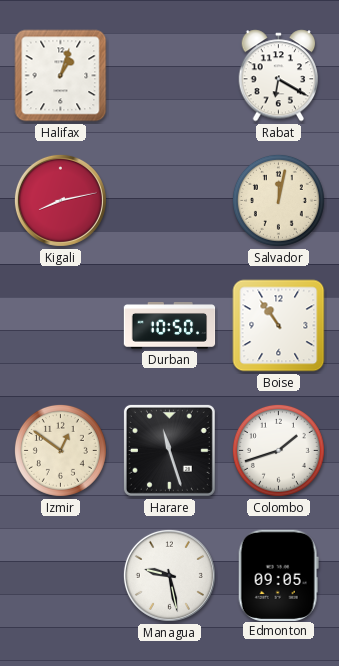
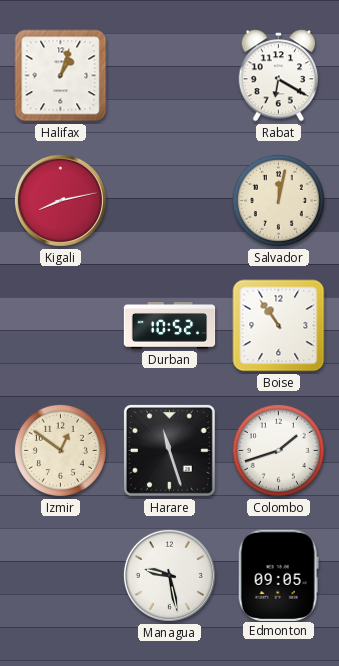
Durban: 10:50 -> 10:52 (170, 326)
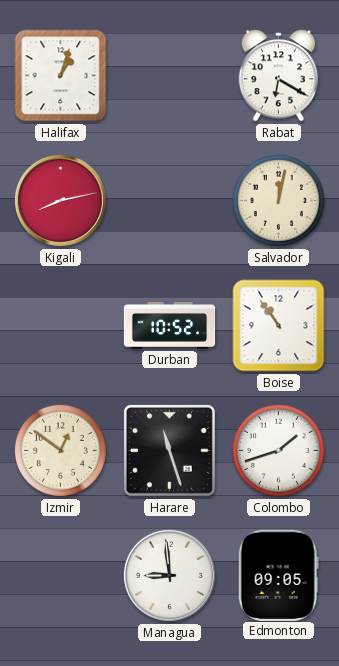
Managua: 9:28 -> 8:59 (169, 575)
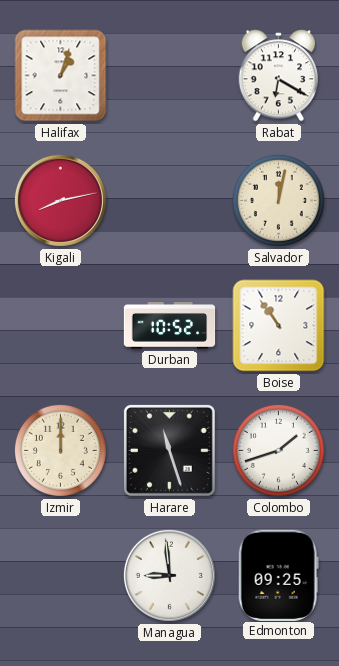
Izmir: 12:51 -> 12:00 (60, 450)
Edmonton: 09:05 -> 09:25 (278, 575)
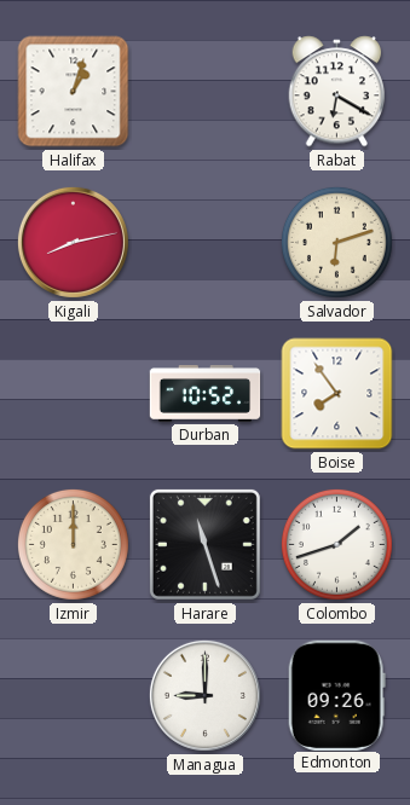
Salvador: 12:02 -> 6:12 (336, 242)
Boise: 10:54 -> 7:54 (337, 394)
Managua: 8:59 -> 9:00 (204, 695)
Edmonton: 09:25 -> 09:26 (336, 695)
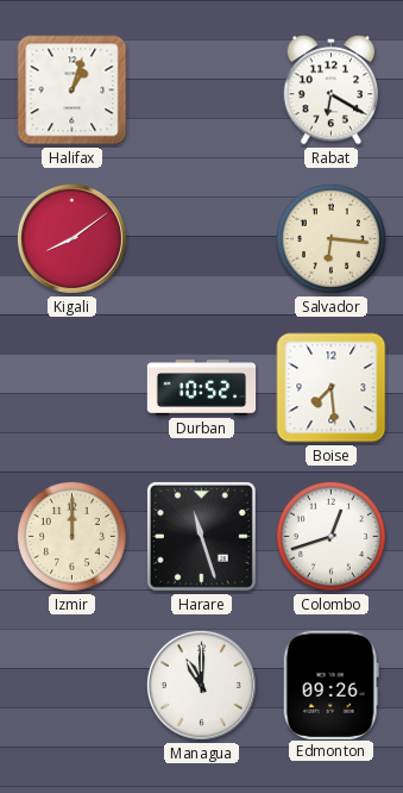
Kigali: 8:13 -> 8:09 (71, 238)
Salvador: 6:12 -> 6:16 (330, 238)
Boise: 7:54 -> 7:29 (332, 388)
Colombo: 1:42 -> 12:42 (330, 536)
Managua: 9:00 -> 11:00 (201, 685)
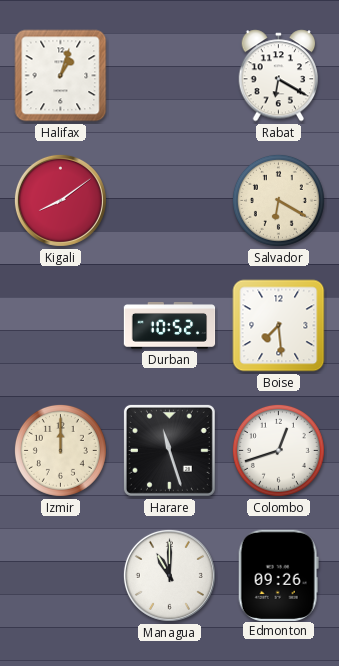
Salvador: 6:16 -> 6:20 (278, 200)
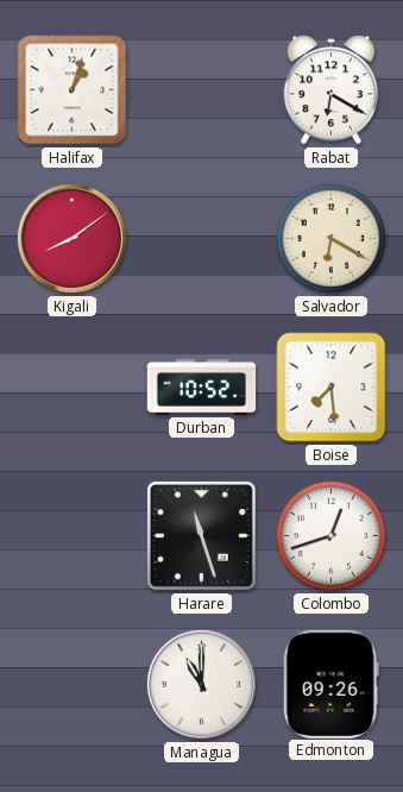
Izmir: 12:00 -> none (60, 450)
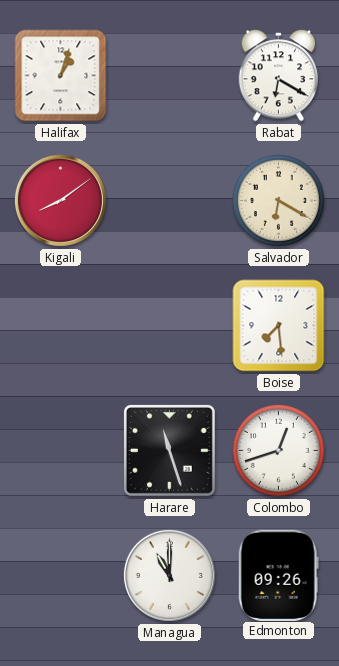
Durban: 10:52 -> none (202, 388)
